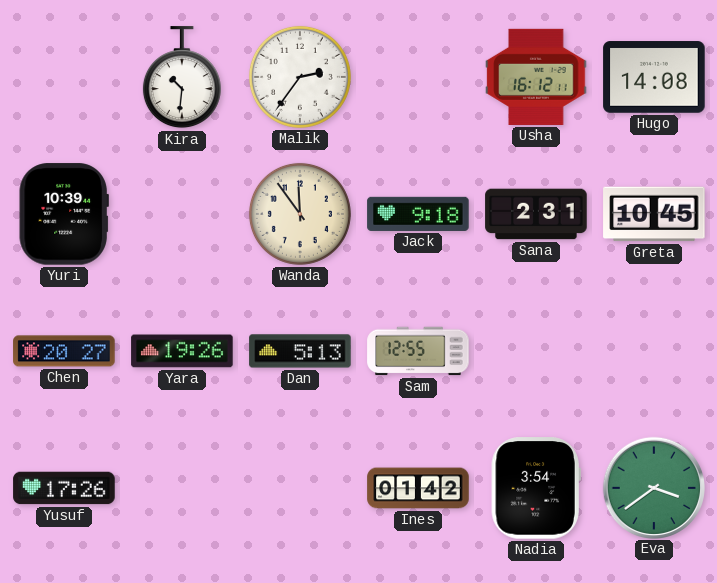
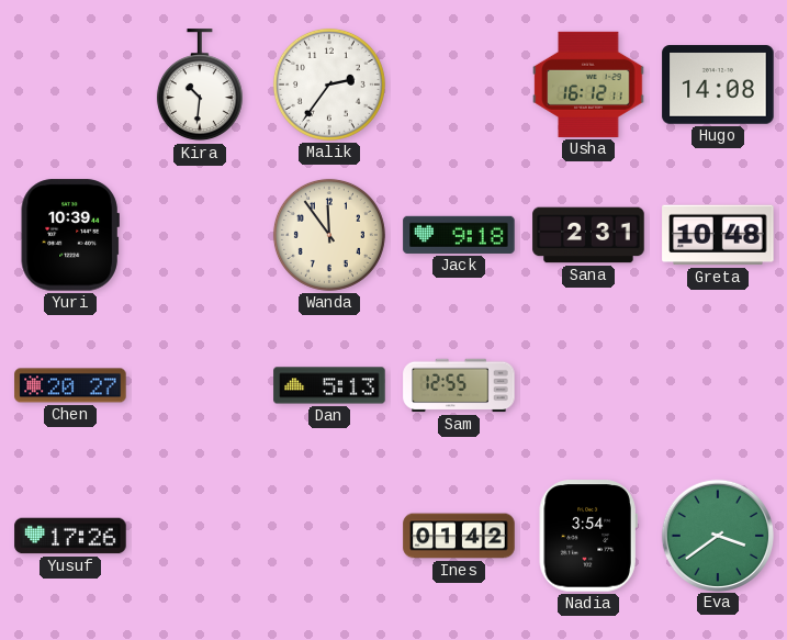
Greta: 10:45 -> 10:48 (718, 235)
Yara: 19:26 -> none (182, 351)
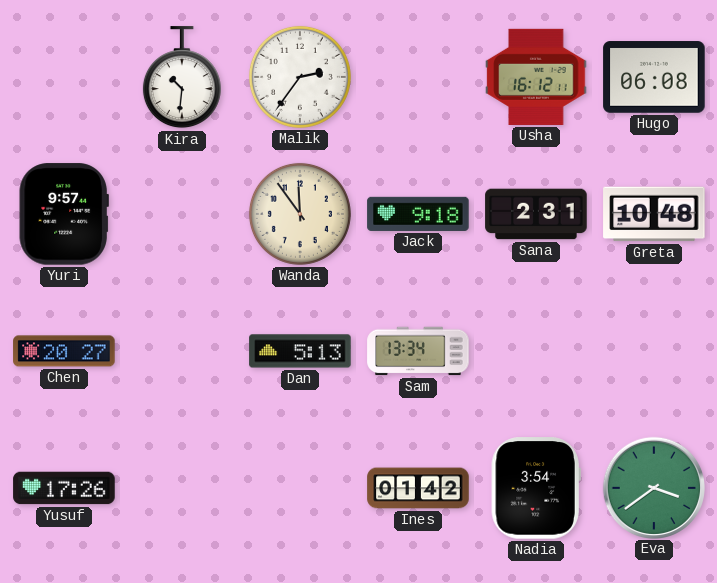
Hugo: 14:08 -> 06:08 (654, 77)
Yuri: 10:39 -> 9:57 (64, 214)
Sam: 12:55 -> 13:34 (418, 351)
